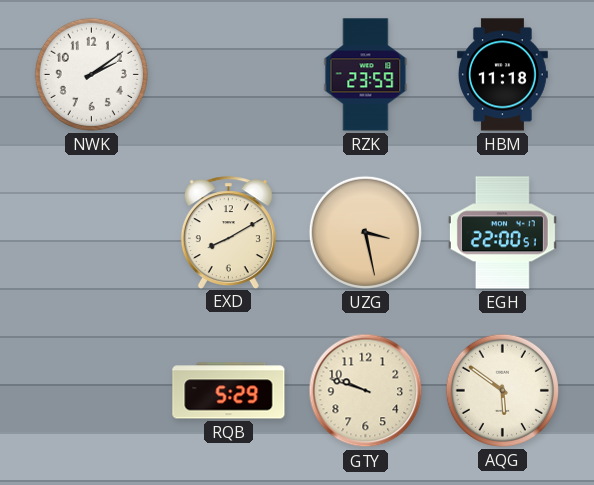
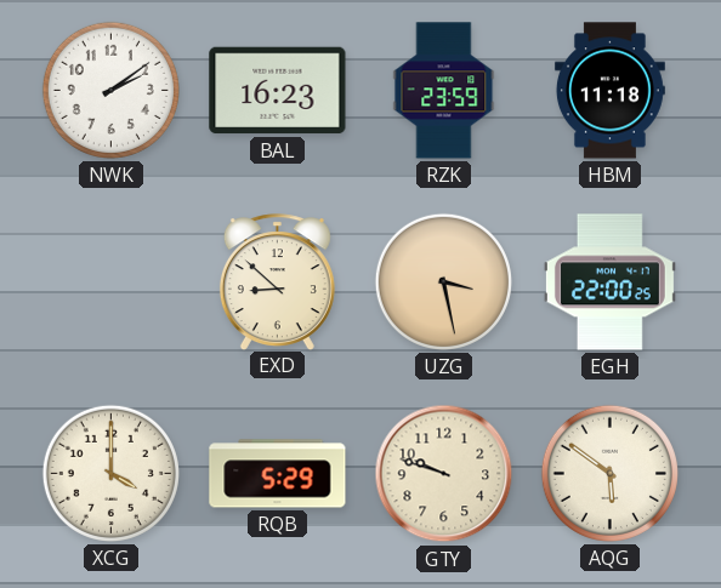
BAL: none -> 16:23 (278, 91)
EXD: 8:10 -> 8:52 (277, 281)
EGH: 22:00:51 -> 22:00:25 (609, 282)
XCG: none -> 4:00 (110, 473)
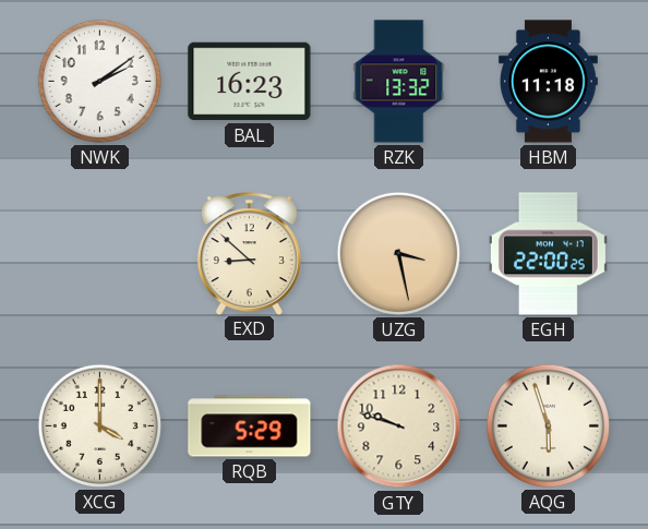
RZK: 23:59 -> 13:32 (399, 82)
AQG: 5:51 -> 5:57 (548, 425)
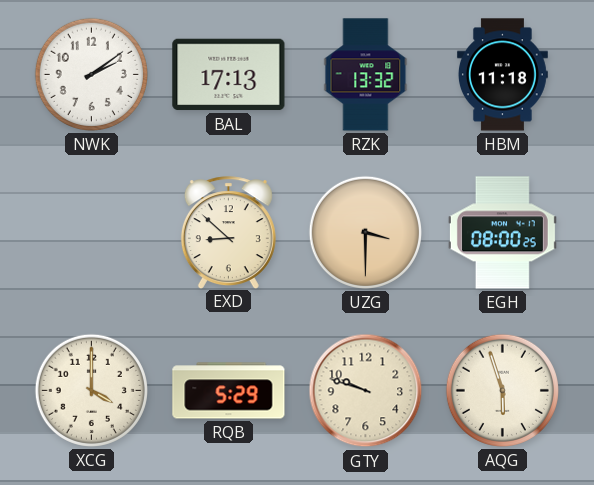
BAL: 16:23 -> 17:13 (229, 75)
UZG: 3:28 -> 3:30 (365, 232)
EGH: 22:00 -> 08:00 (502, 233)
